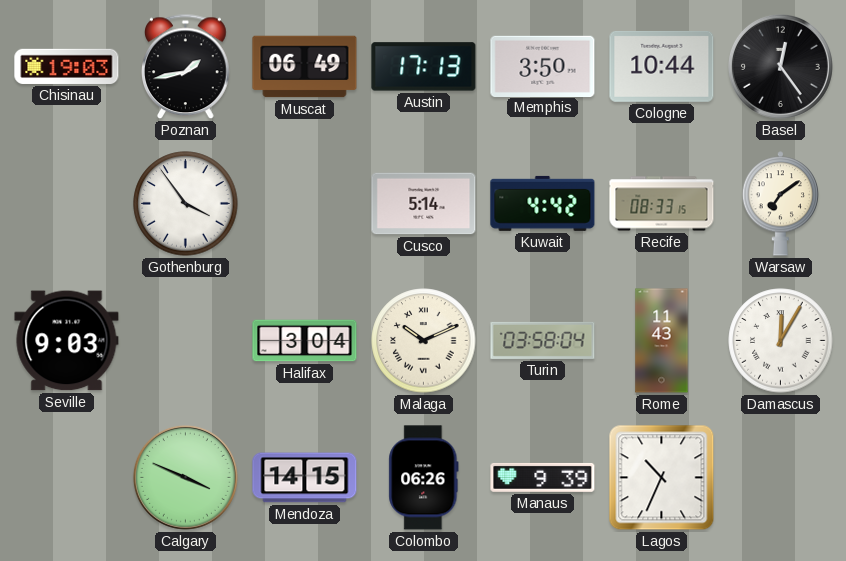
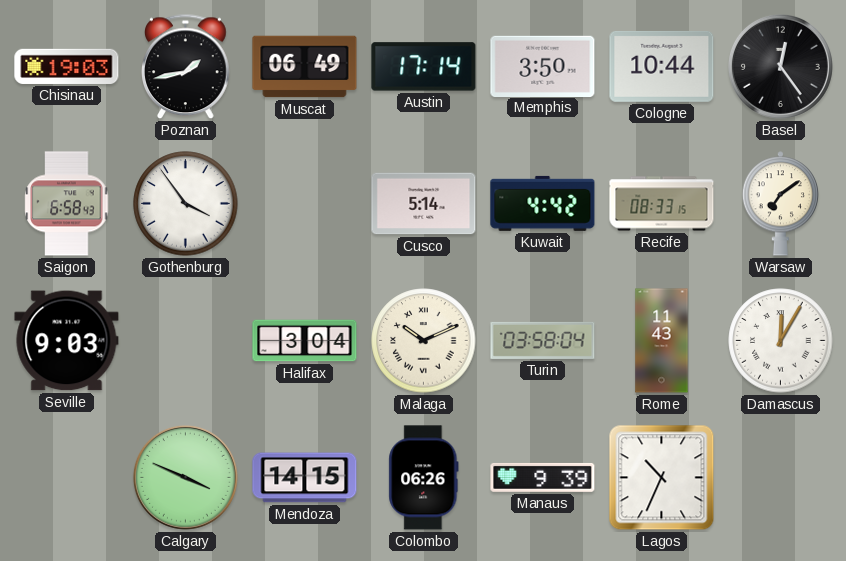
Austin: 17:13 -> 17:14 (424, 67)
Saigon: none -> 6:58 (67, 204)
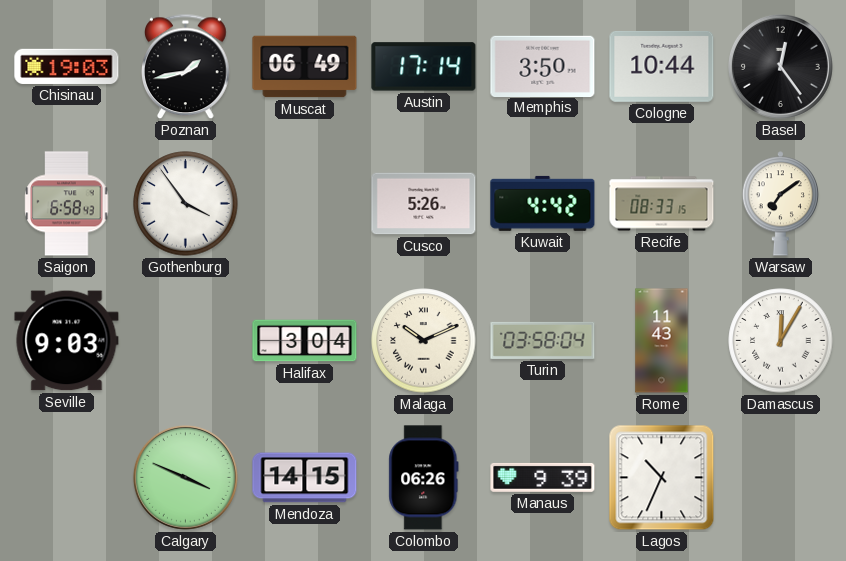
Cusco: 5:14 -> 5:26 (424, 204)
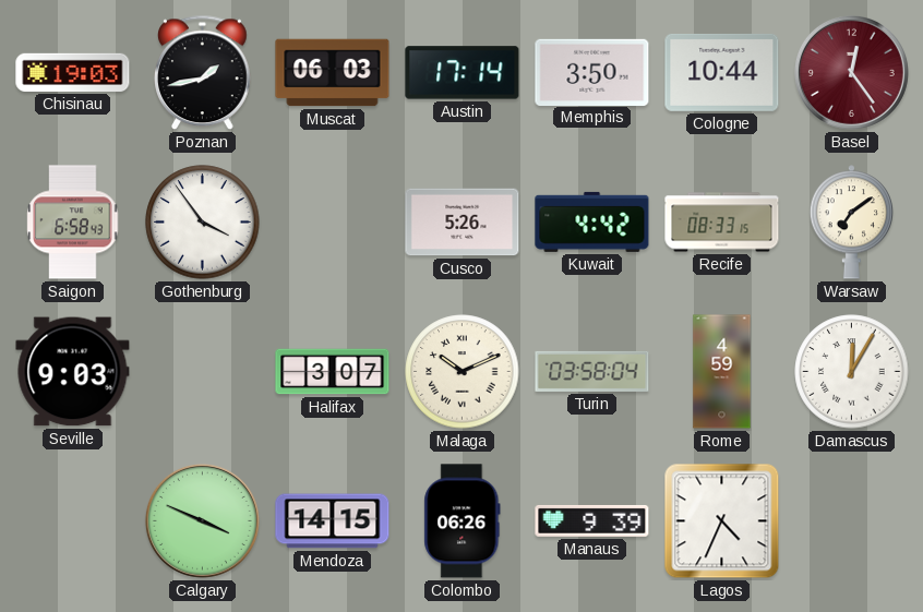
Muscat: 06:49 -> 06:03 (333, 73)
Basel dial: black -> burgundy (851, 72)
Halifax: 3:04 -> 3:07 (333, 372)
Rome: 11:43 -> 4:59 (722, 372)
Lagos: 10:34 -> 4:34 (722, 521)
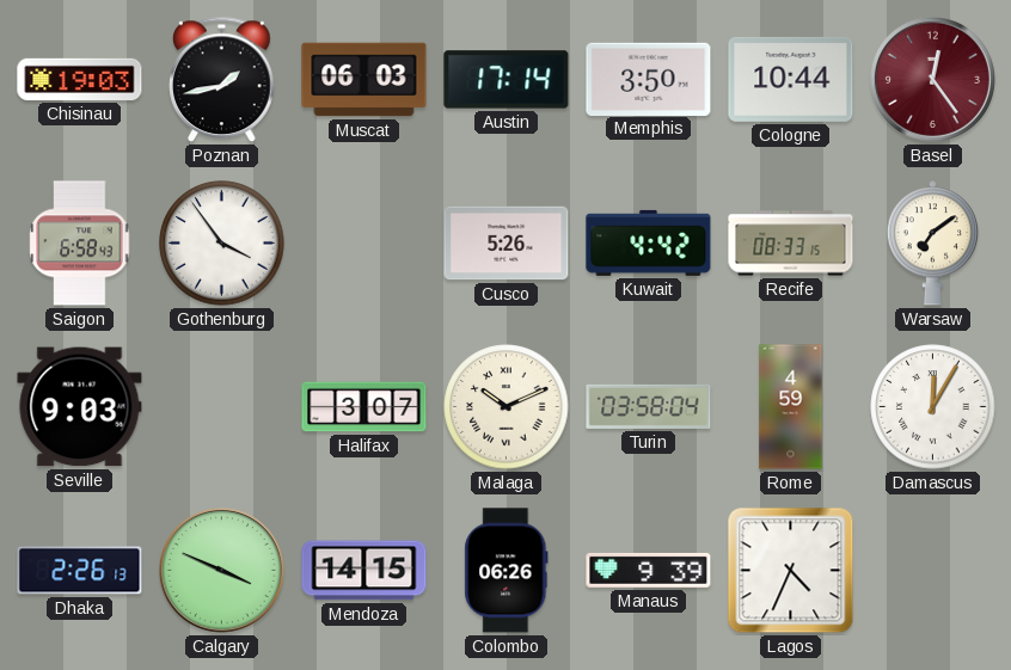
Dhaka: none -> 2:26 (80, 571)
